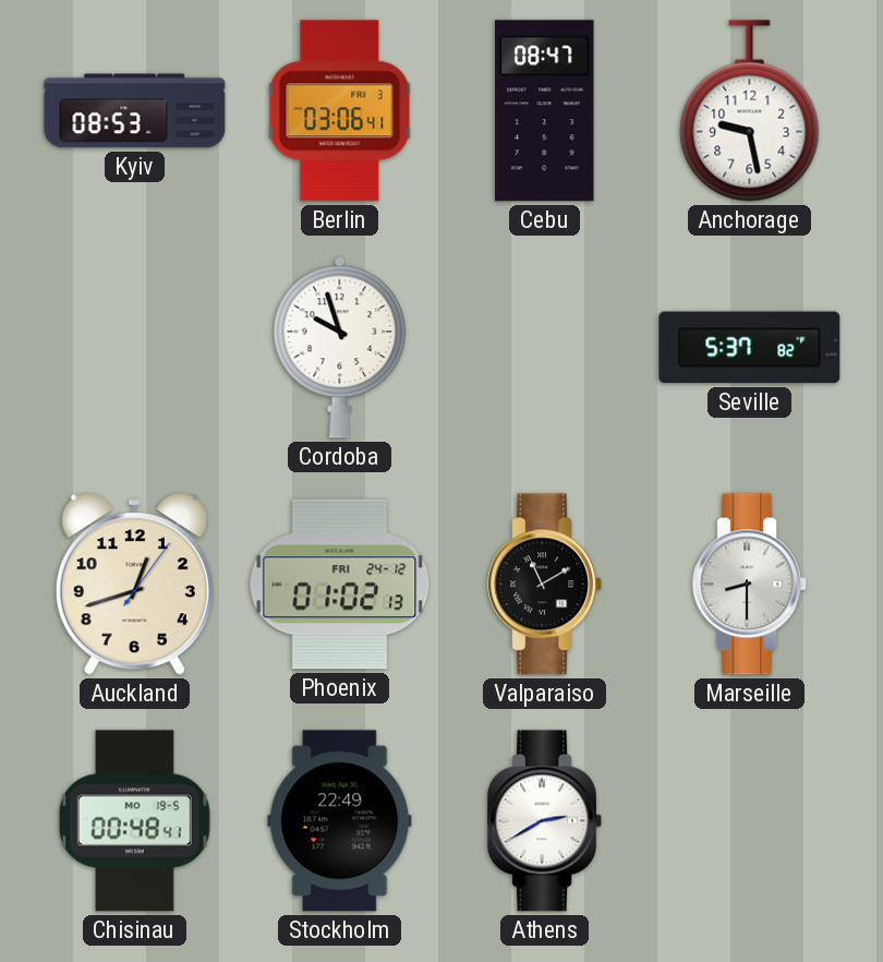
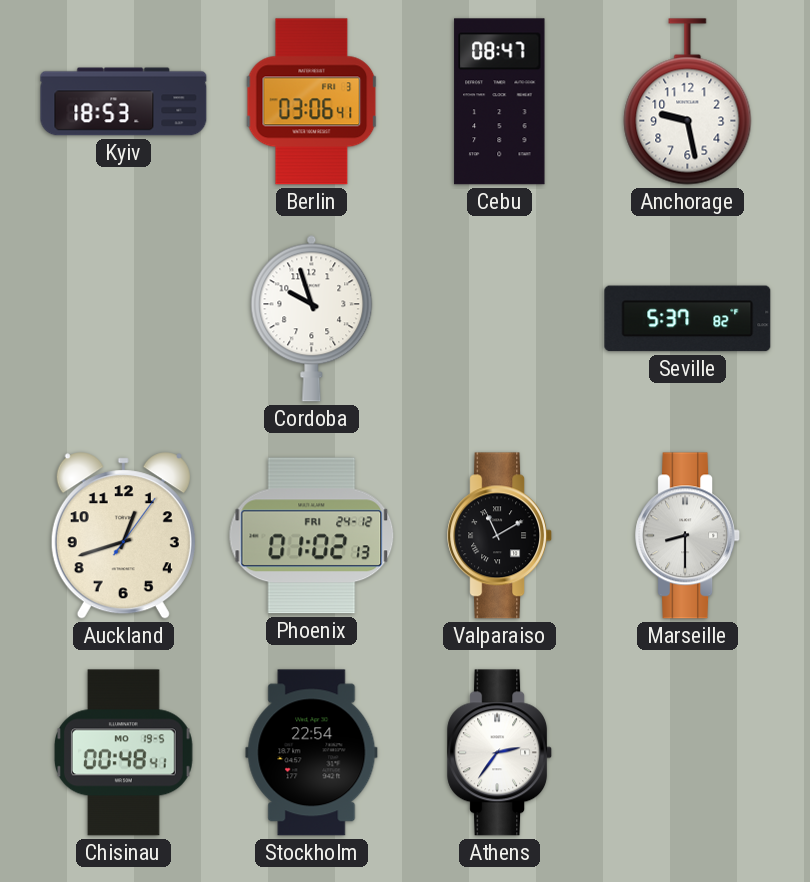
Kyiv: 08:53 -> 18:53 (124, 102)
Stockholm: 22:49 -> 22:54 (312, 753)
Athens: 2:40 -> 2:36 (500, 753)
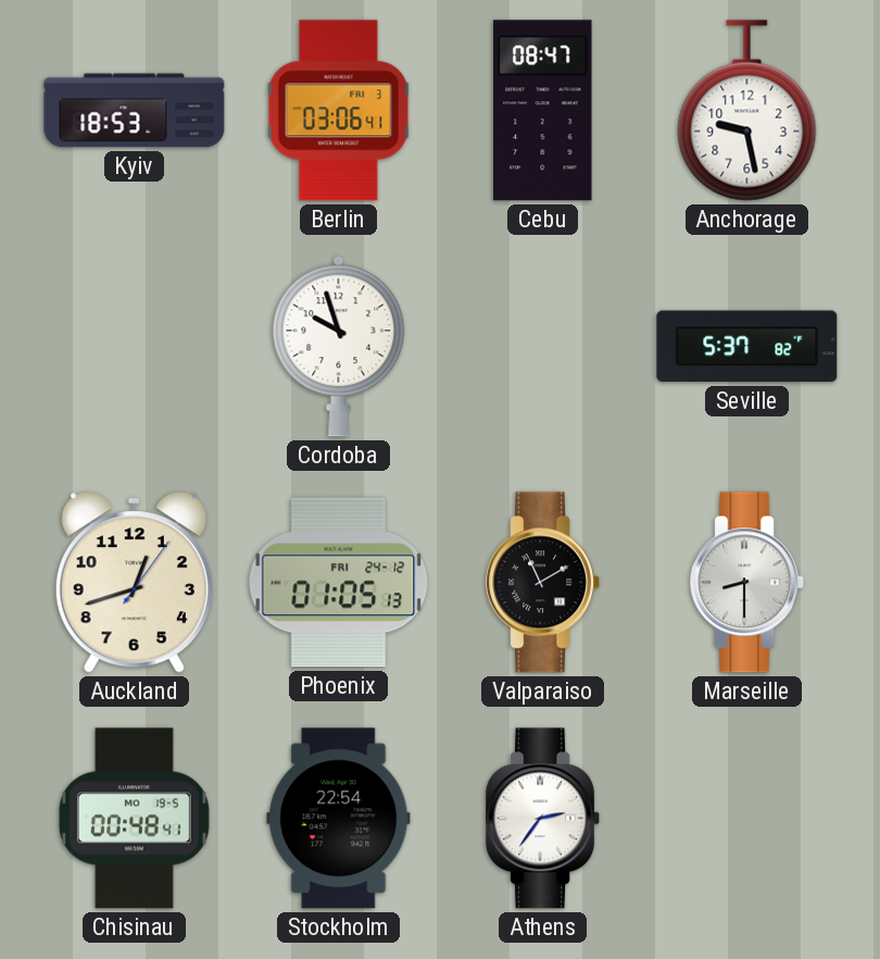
Phoenix: 01:02 -> 01:05 (339, 583)
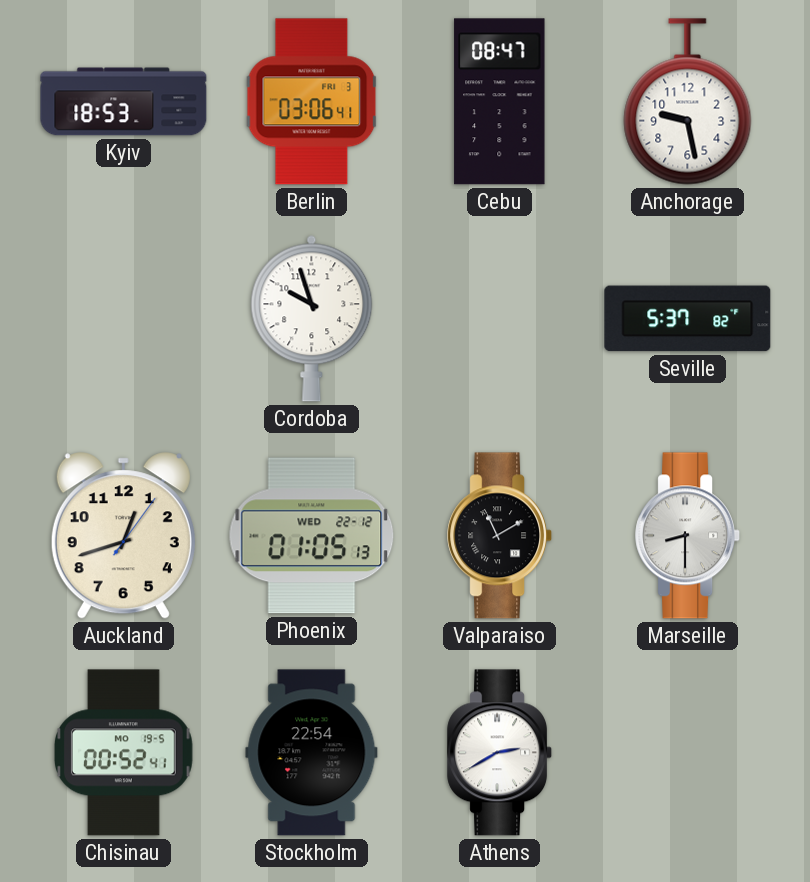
Phoenix date: FRI 24-12 -> WED 22-12 (312, 536)
Chisinau: 00:48 -> 00:52 (123, 753)
Athens: 2:36 -> 2:40 (500, 753)
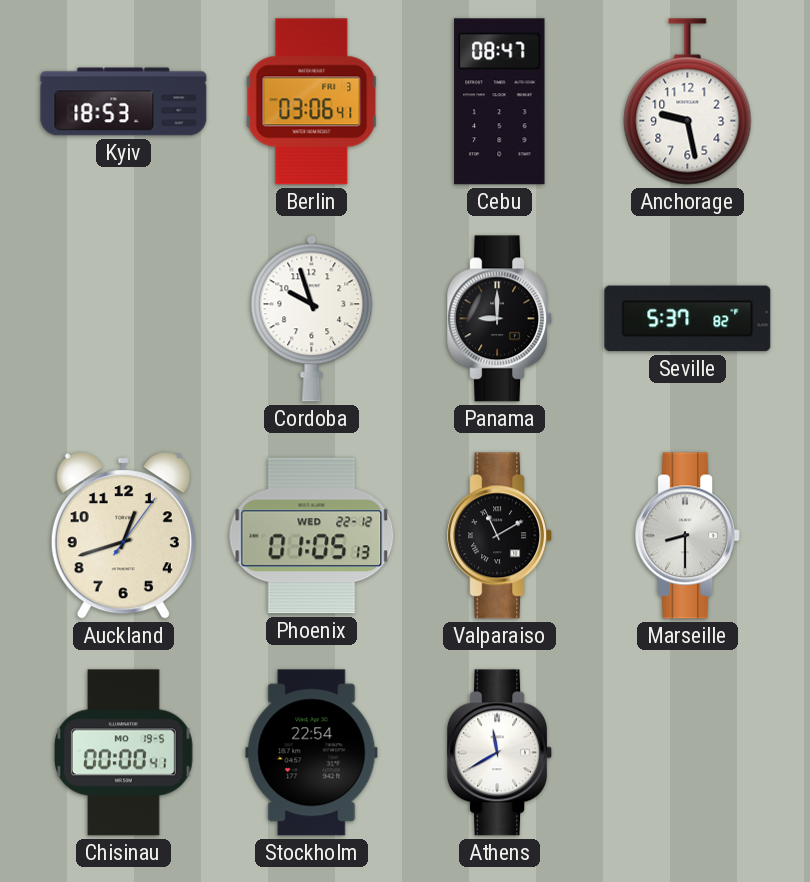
Panama: none -> 9:00 (500, 319)
Chisinau: 00:52 -> 00:00 (123, 753)
Athens: 2:40 -> 11:40 (500, 753)
